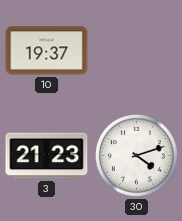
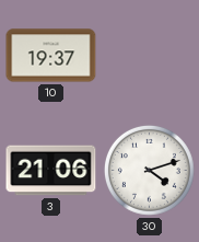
3: 21:23 -> 21:06 (51, 171)
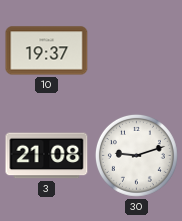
3: 21:06 -> 21:08 (47, 156)
30: 4:12 -> 9:12 (136, 155)
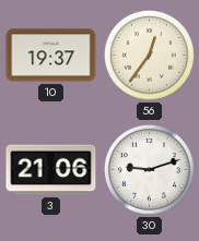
56: none -> 12:36 (149, 55)
3: 21:08 -> 21:06 (51, 170)
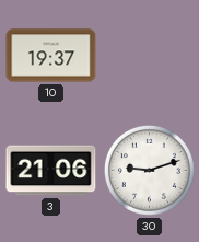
56: 12:36 -> none (149, 55)
